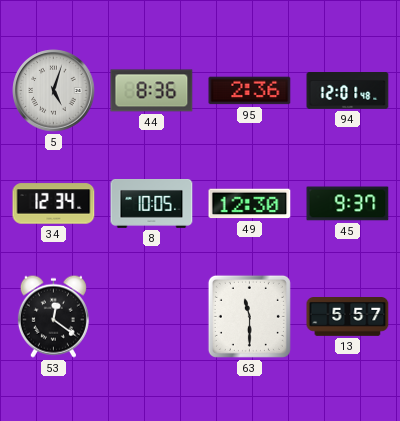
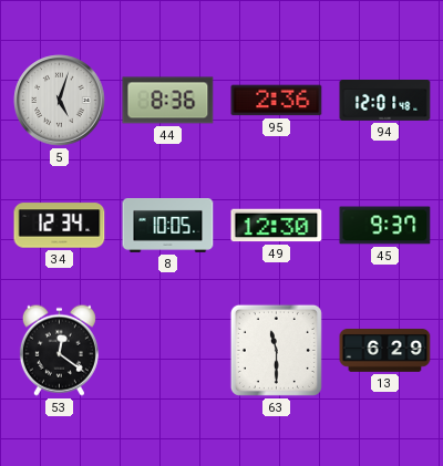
13: 5:57 -> 6:29 (385, 351)
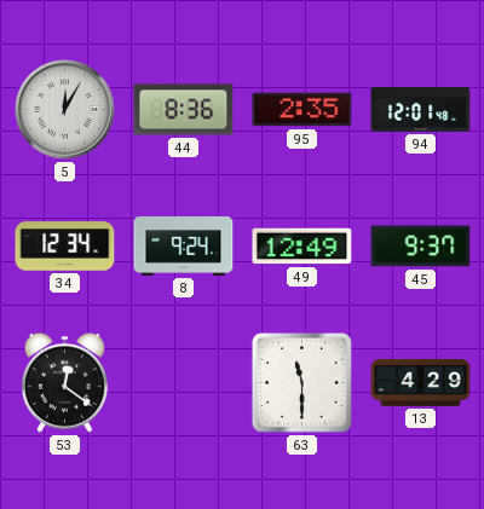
5: 5:03 -> 12:05 (65, 110)
95: 2:36 -> 2:35 (302, 110)
8: 10:05 -> 9:24 (184, 247)
49: 12:30 -> 12:49 (302, 247)
13: 6:29 -> 4:29 (421, 383)
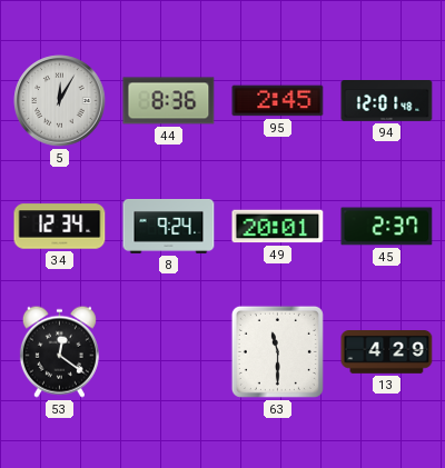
95: 2:35 -> 2:45 (278, 101)
49: 12:49 -> 20:01 (278, 227)
45: 9:37 -> 2:37 (387, 227)
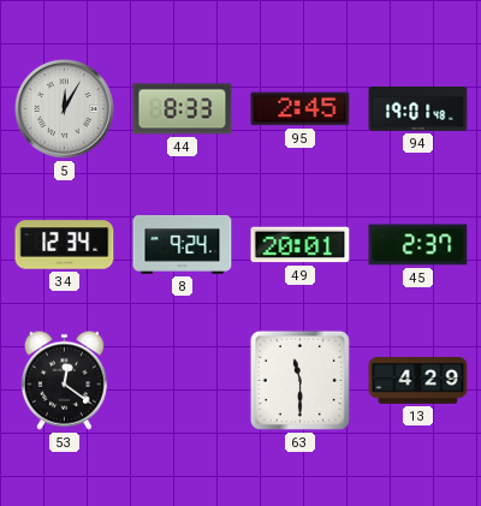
44: 8:36 -> 8:33 (183, 109)
94: 12:01 -> 19:01 (418, 109)
